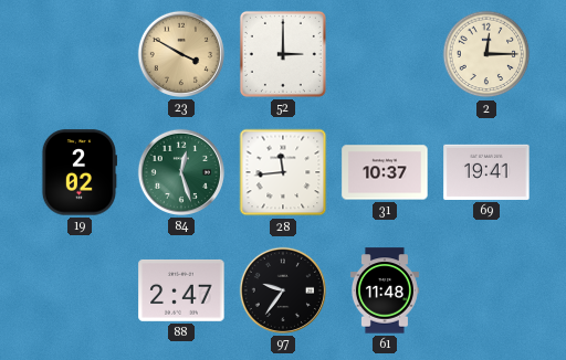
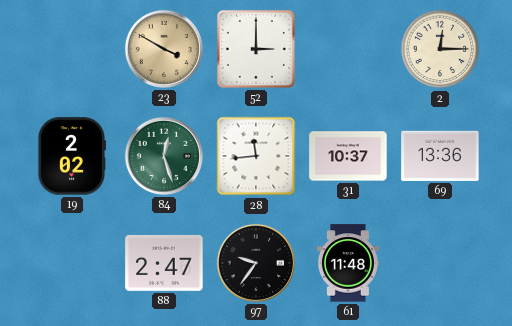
69: 19:41 -> 13:36 (440, 156)
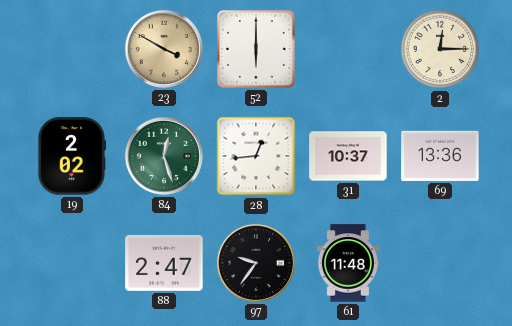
52: 3:00 -> 6:00 (256, 49)
28: 11:44 -> 12:44 (256, 156)
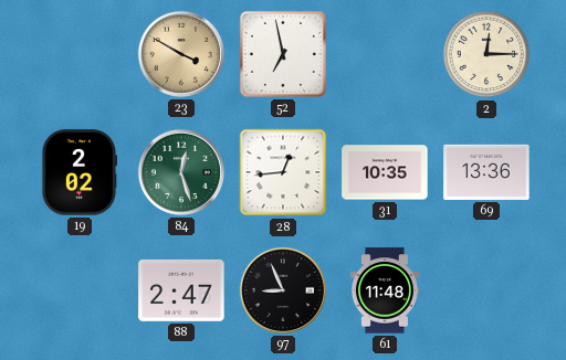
52: 6:00 -> 6:58 (283, 54)
31: 10:37 -> 10:35 (385, 172)
97: 9:36 -> 8:56 (283, 290)
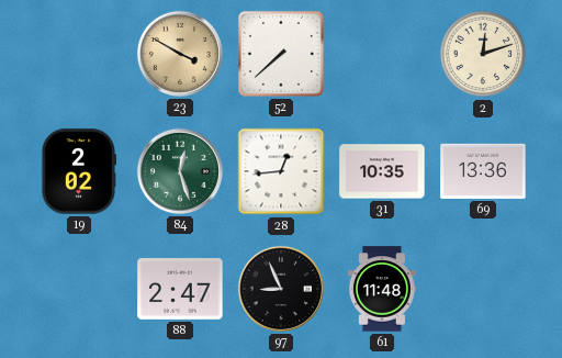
52: 6:58 -> 7:38 (281, 54)
2: 12:15 -> 12:12 (483, 54)
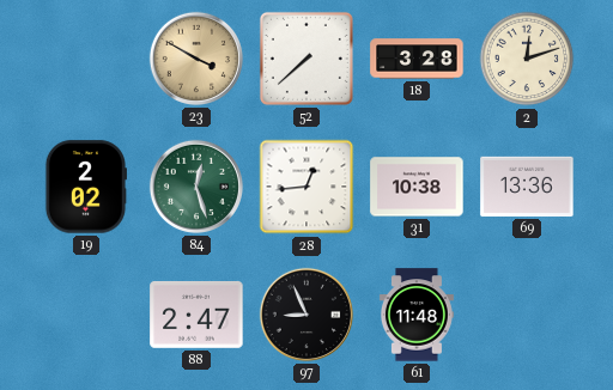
18: none -> 3:28 (417, 59)
31: 10:35 -> 10:38 (417, 187)
